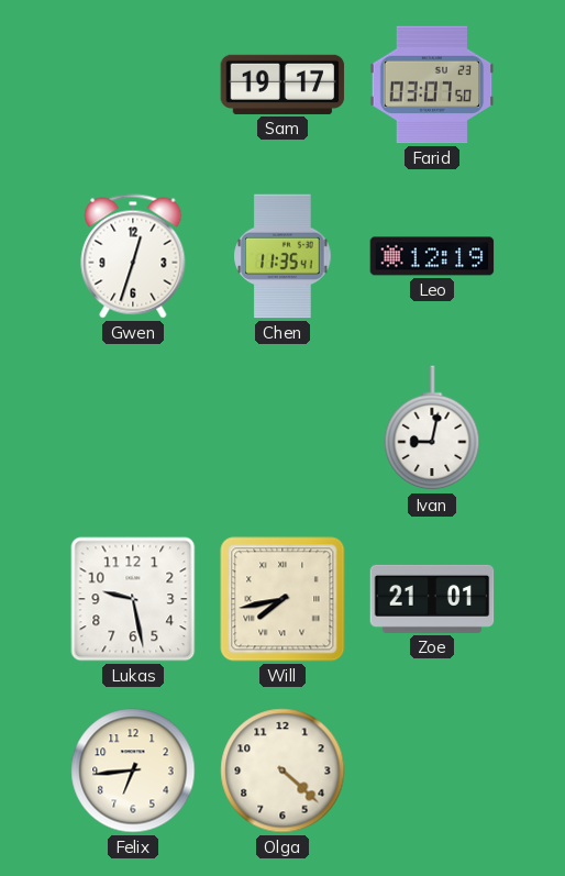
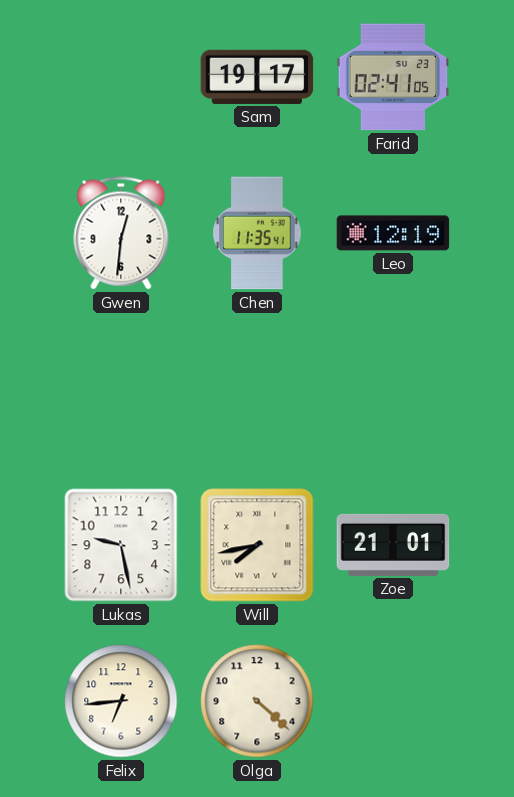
Farid: 03:07 -> 02:41 (393, 77)
Gwen: 12:33 -> 12:31 (121, 233)
Ivan: 9:02 -> none (432, 429)
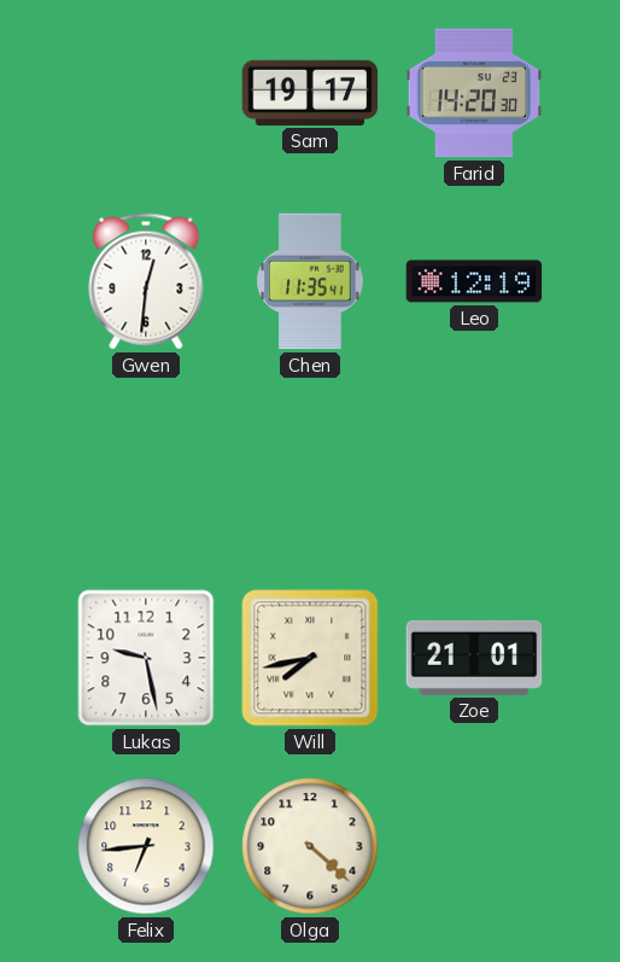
Farid: 02:41 -> 14:20 (474, 93)
